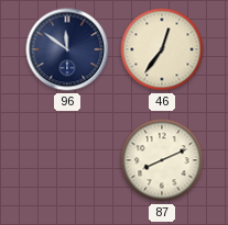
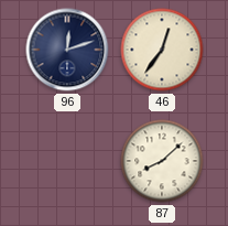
96: 11:51 -> 12:12 (67, 50)
87: 8:11 -> 8:08 (162, 161)
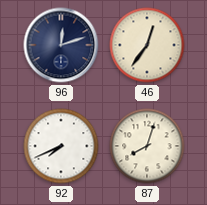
92: none -> 7:41 (61, 146)
87: 8:08 -> 8:03 (147, 146)
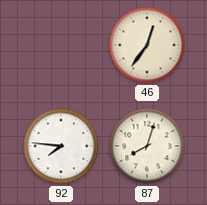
96: 12:12 -> none (61, 45)
92: 7:41 -> 7:46 (61, 146)
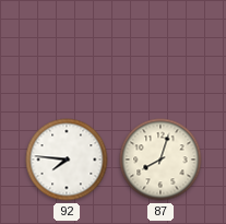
46: 12:36 -> none (147, 45)
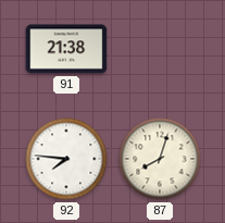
91: none -> 21:38 (66, 49)
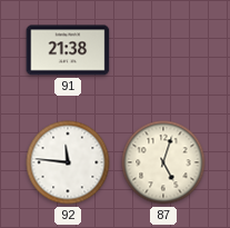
92: 7:46 -> 11:46 (68, 162)
87: 8:03 -> 5:03 (163, 162)
